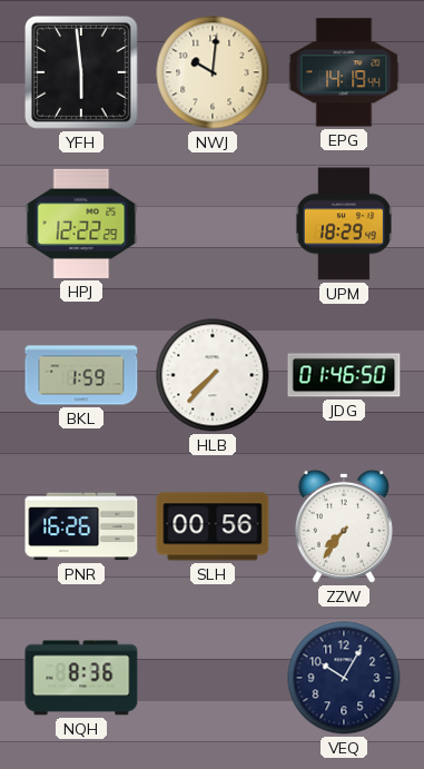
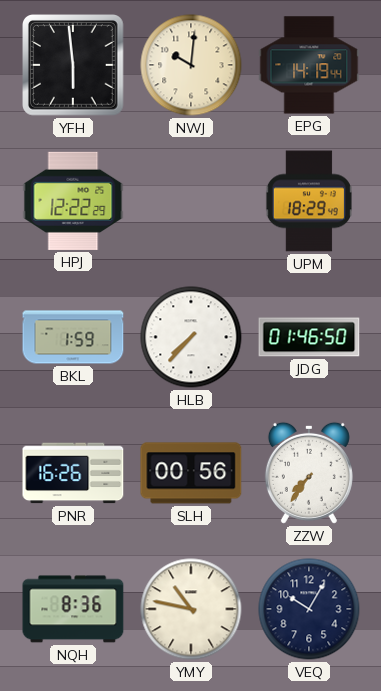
YMY: none -> 10:47 (191, 609)
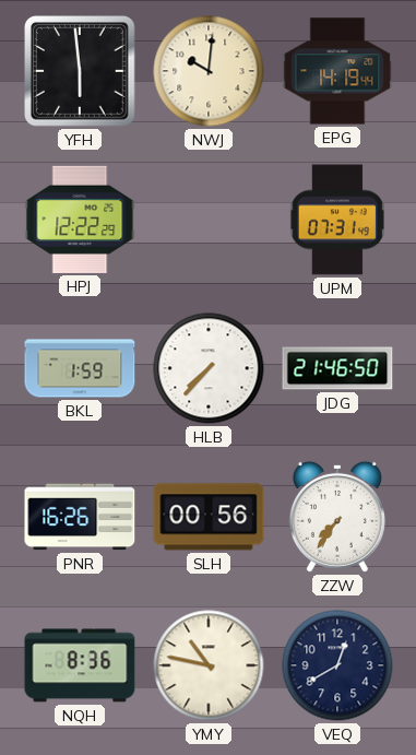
UPM: 18:29 -> 07:31 (337, 220)
JDG: 01:46 -> 21:46 (337, 368)
VEQ: 10:05 -> 12:40 (337, 665)
